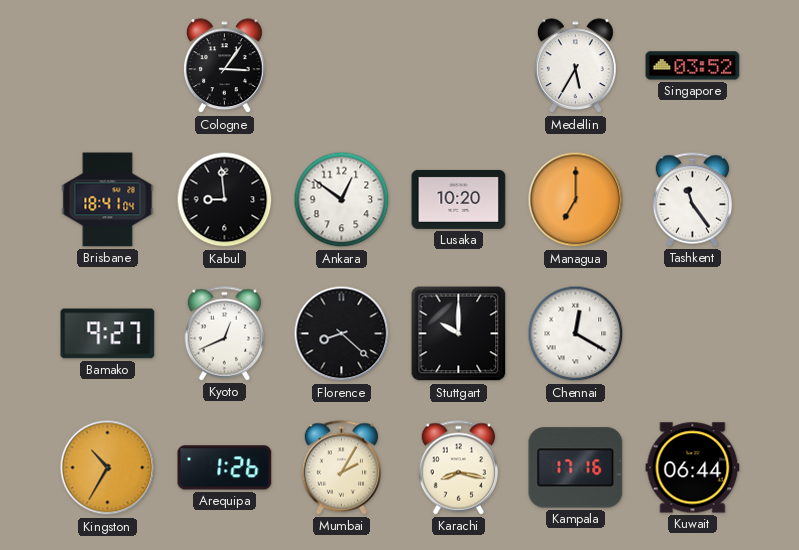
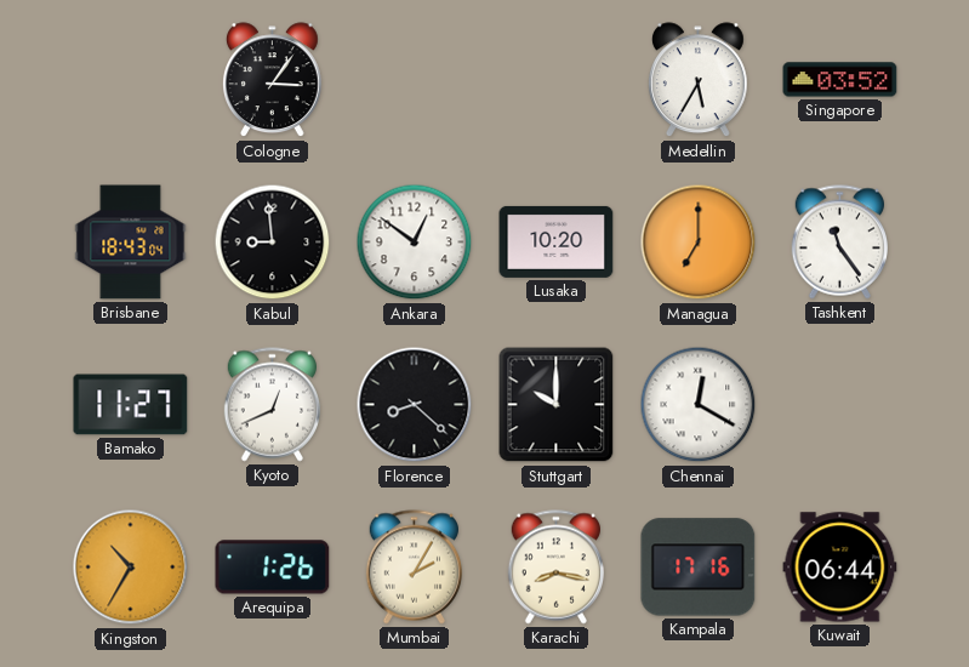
Brisbane: 18:41 -> 18:43 (131, 243)
Bamako: 9:27 -> 11:27 (131, 405)
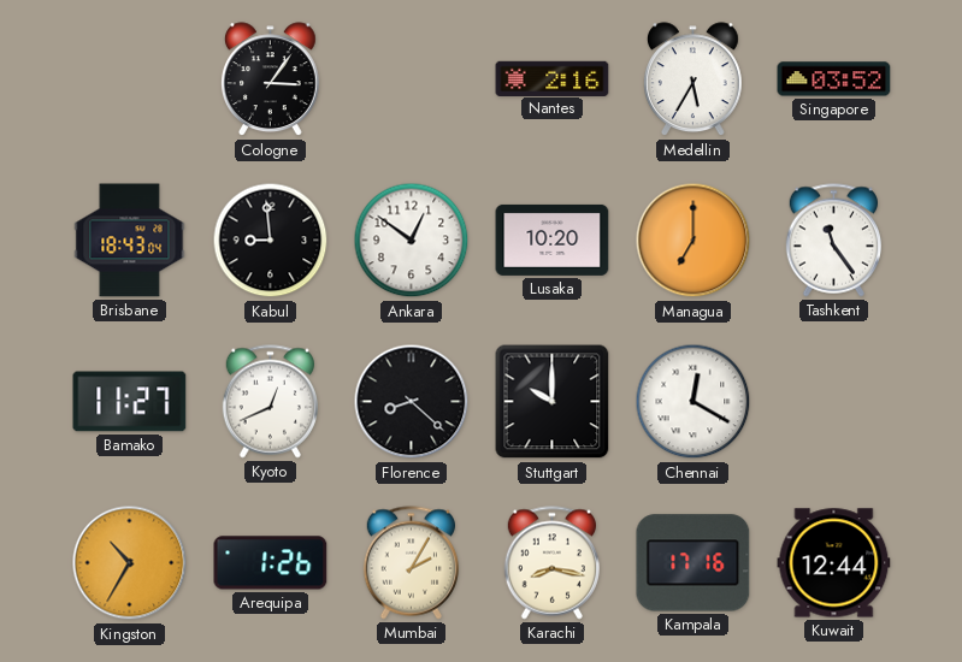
Nantes: none -> 2:16 (553, 78)
Kuwait: 06:44 -> 12:44 (834, 563)
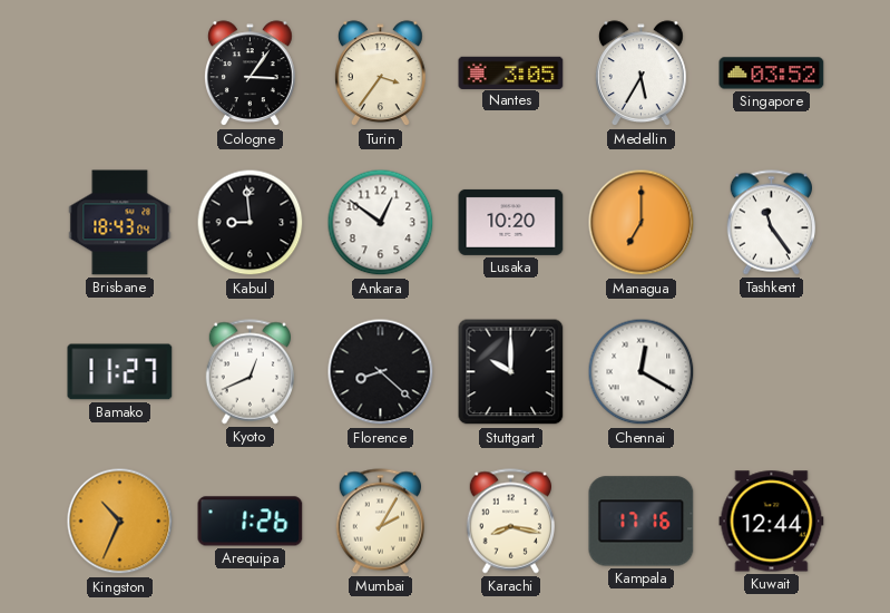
Turin: none -> 3:36 (381, 74)
Nantes: 2:16 -> 3:05 (511, 72)
Kingston: 10:35 -> 10:34 (120, 522)
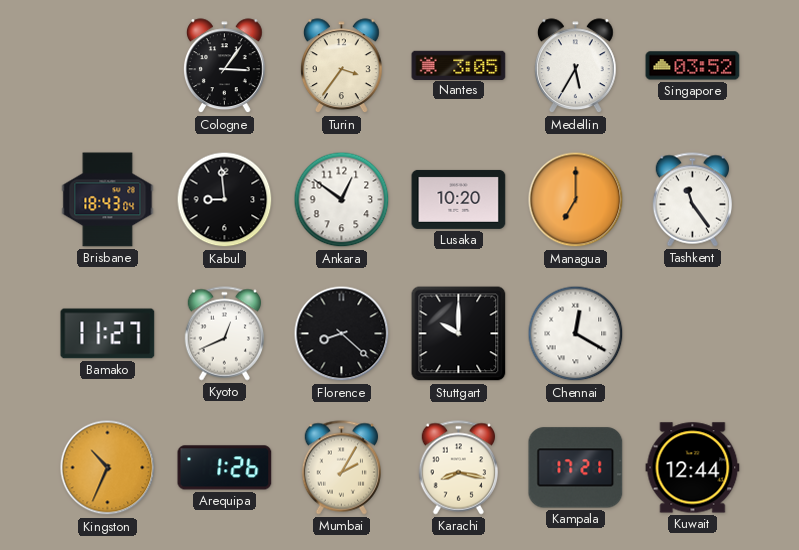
Kampala: 17:16 -> 17:21 (576, 468)
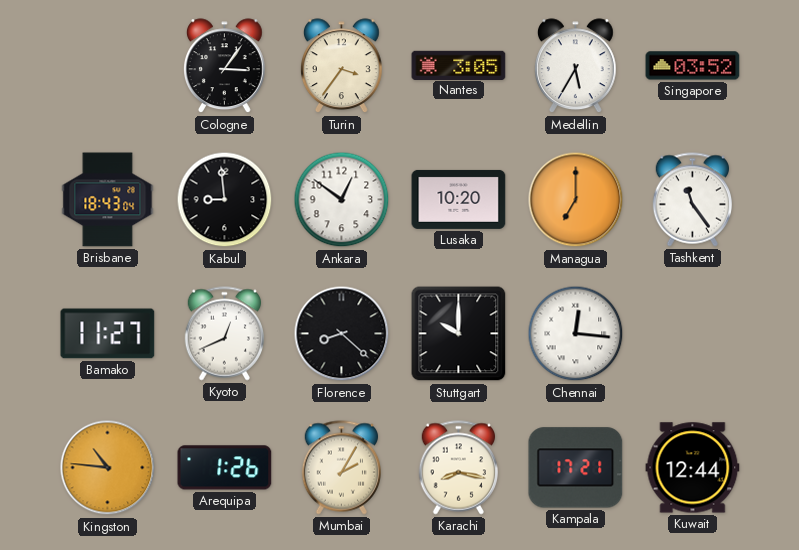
Chennai: 12:20 -> 12:16 (576, 334)
Kingston: 10:34 -> 10:46 (108, 468)
